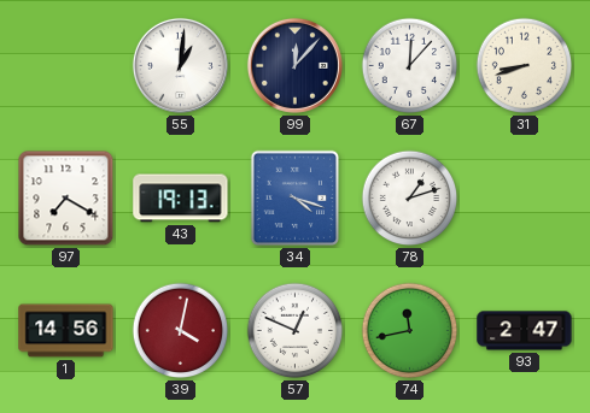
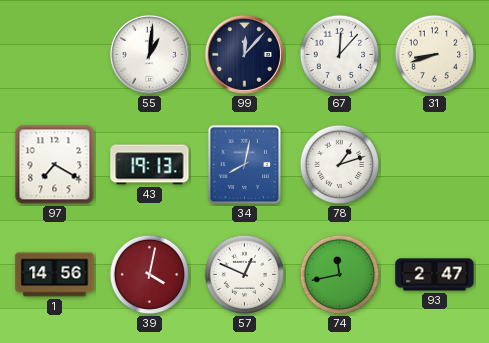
34: 4:18 -> 8:02 (245, 165)
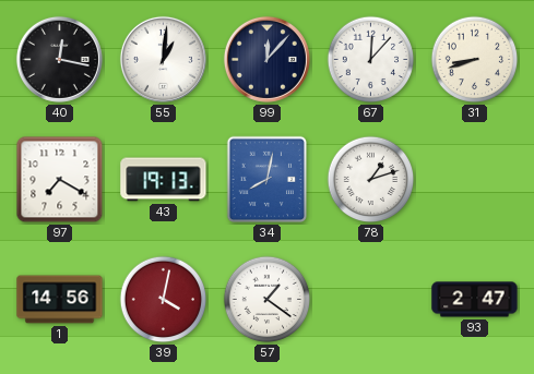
40: none -> 12:17 (59, 59)
57: 12:49 -> 1:21 (268, 300)
74: 11:43 -> none (340, 275)
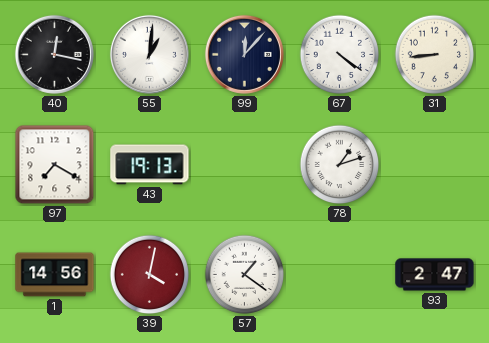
67: 12:07 -> 4:21 (340, 55)
31: 8:42 -> 8:44 (435, 55)
34: 8:02 -> none (268, 180)
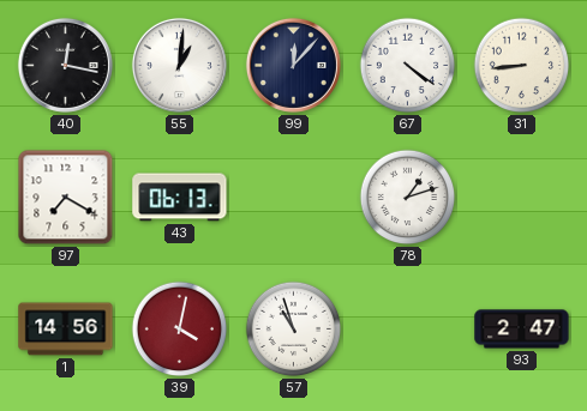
43: 19:13 -> 06:13 (180, 198)
57: 1:21 -> 10:57 (294, 330)
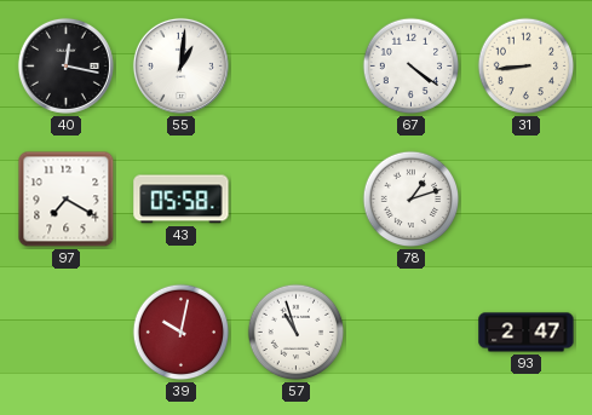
99: 12:07 -> none (293, 65)
43: 06:13 -> 05:58 (182, 200)
1: 14:56 -> none (66, 330)
39: 4:02 -> 10:02 (182, 333)
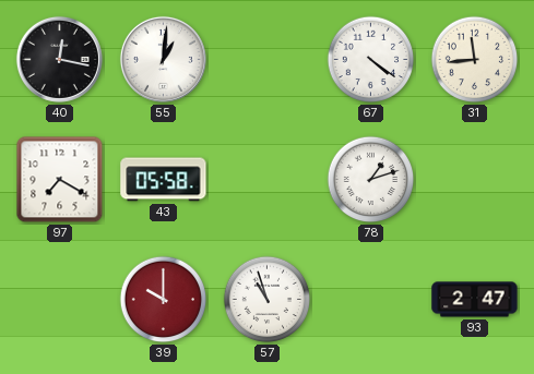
31: 8:44 -> 11:44 (475, 60)
39: 10:02 -> 10:00 (164, 300)
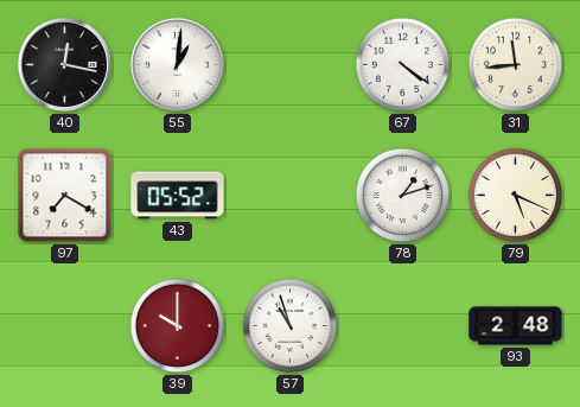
43: 05:58 -> 05:52 (178, 196)
79: none -> 5:19 (516, 196)
93: 2:47 -> 2:48 (516, 326)
